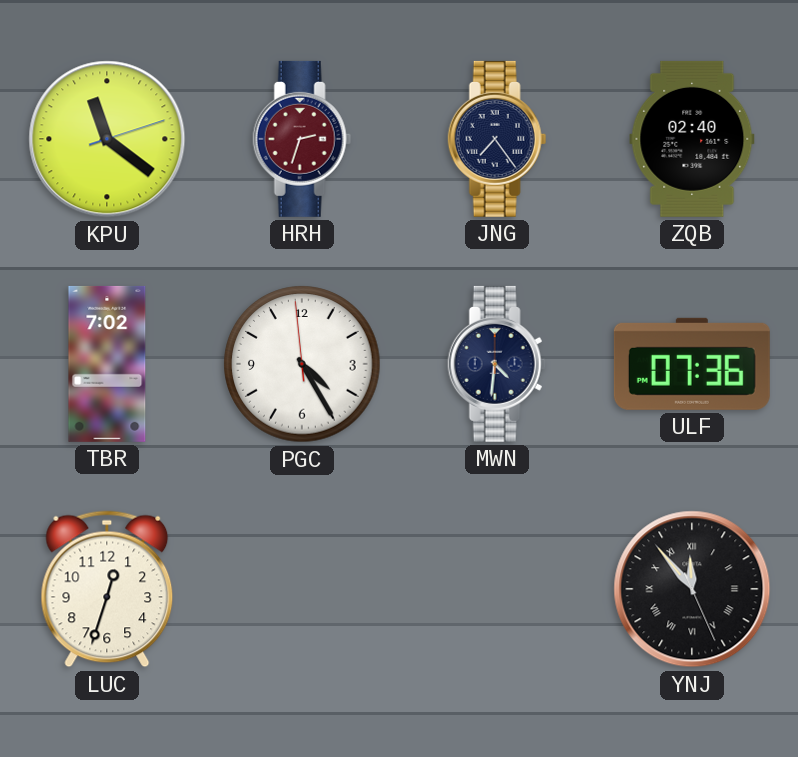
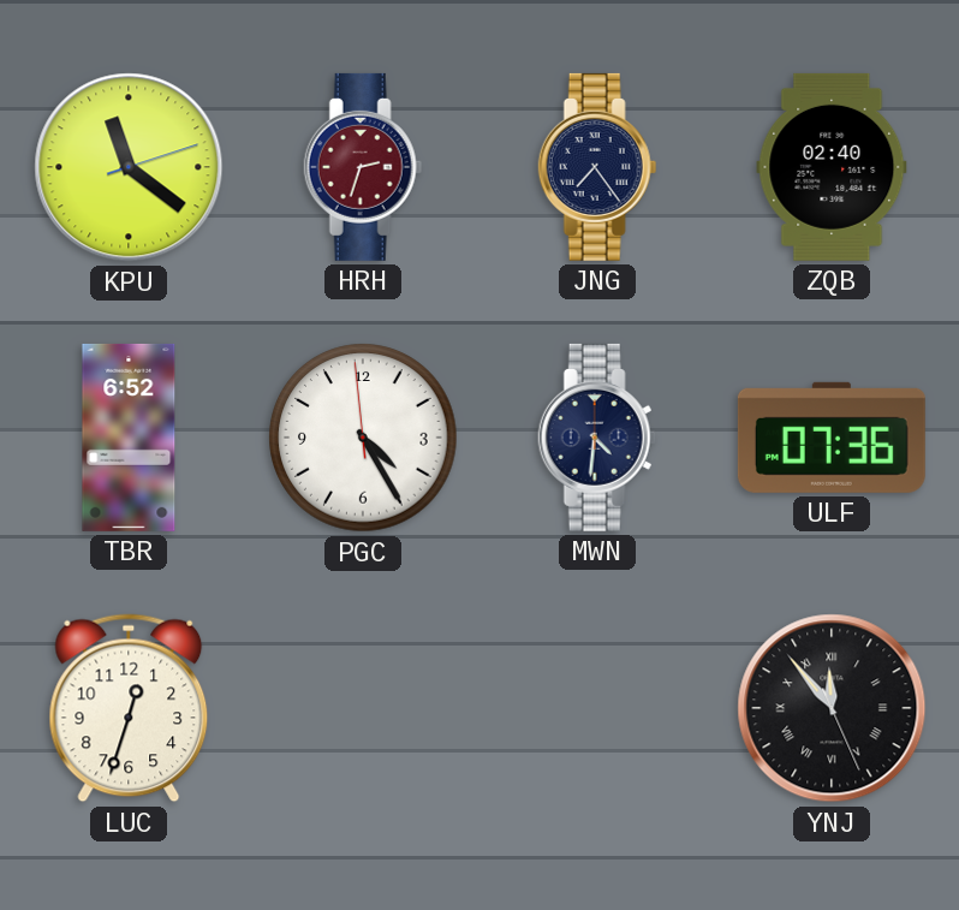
TBR: 7:02 -> 6:52 (129, 438)
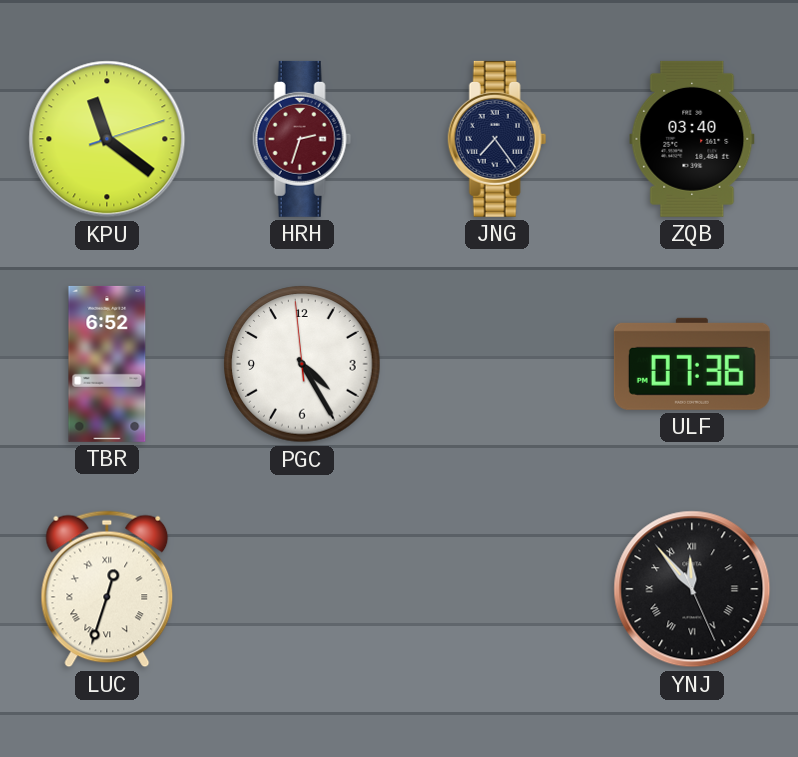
ZQB: 02:40 -> 03:40 (692, 139)
MWN: 4:31 -> none (597, 438)
LUC numerals: Arabic -> Roman (107, 589)
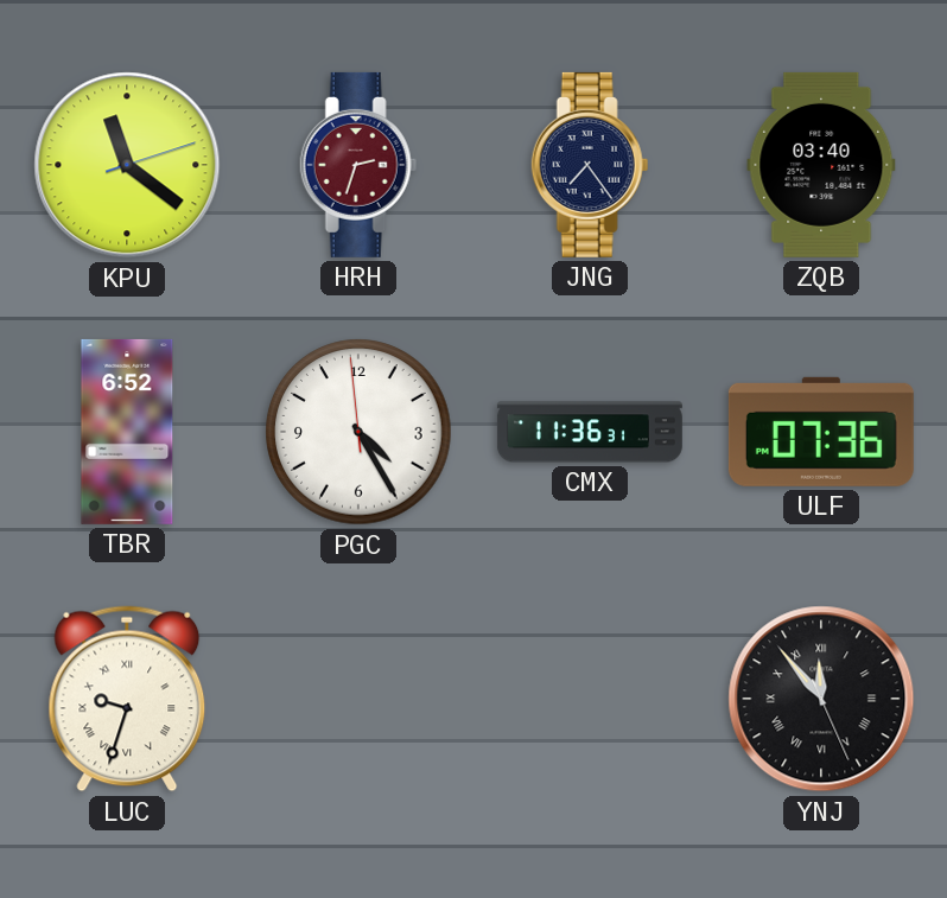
CMX: none -> 11:36 (590, 432)
LUC: 12:33 -> 9:33 (127, 699)
